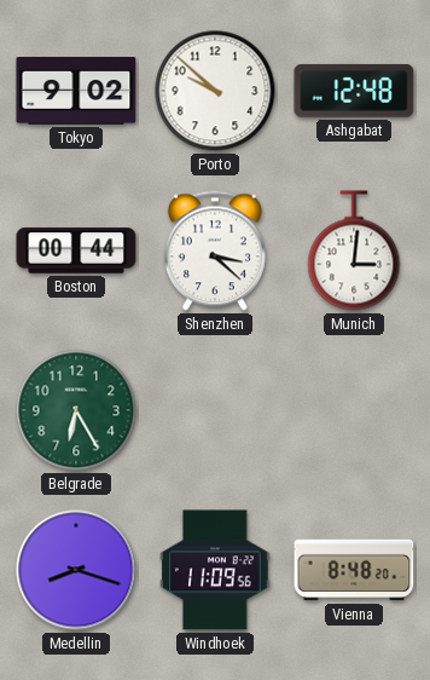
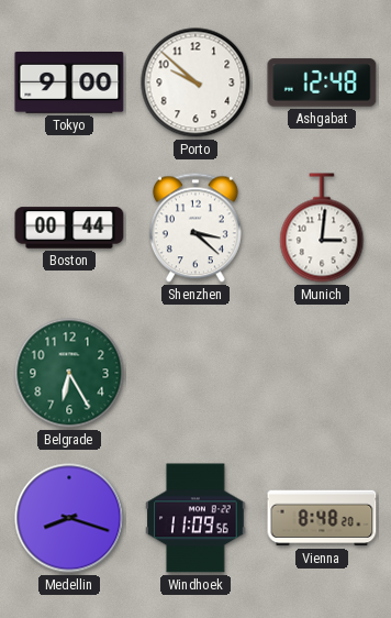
Tokyo: 9:02 -> 9:00 (69, 84)
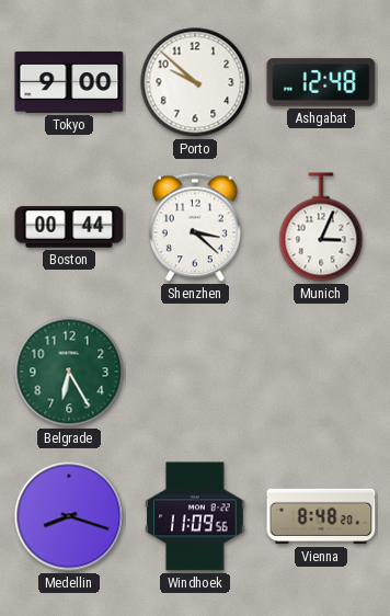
Munich: 3:01 -> 3:04 (321, 227)
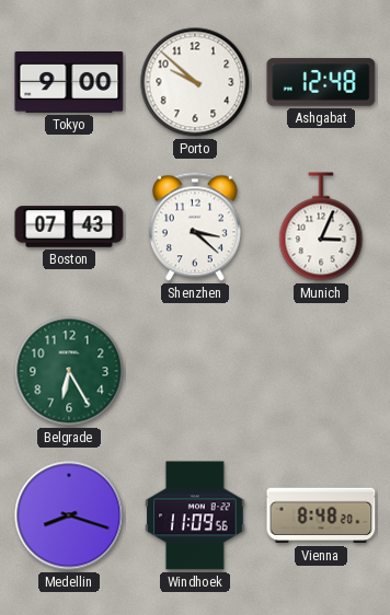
Boston: 00:44 -> 07:43 (69, 227)
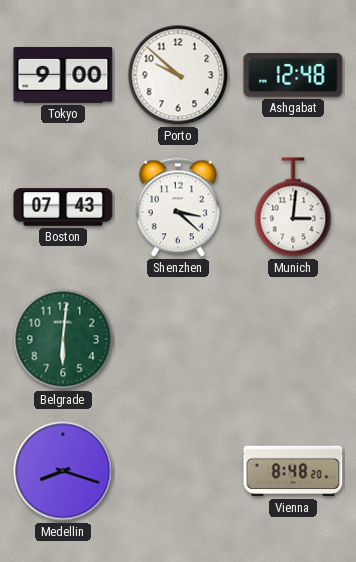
Munich: 3:04 -> 3:01 (293, 207)
Belgrade: 6:25 -> 6:01 (63, 339)
Windhoek: 11:09 -> none (195, 515)
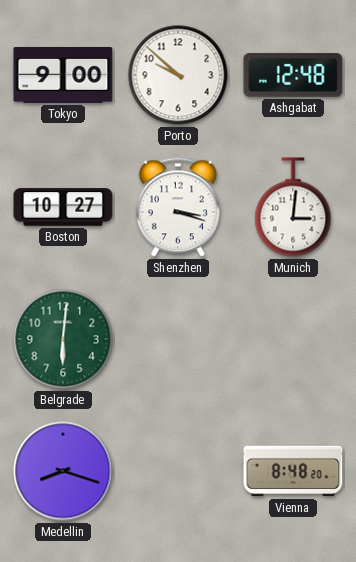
Boston: 07:43 -> 10:27 (63, 207)
Shenzhen: 3:22 -> 3:18 (178, 207)
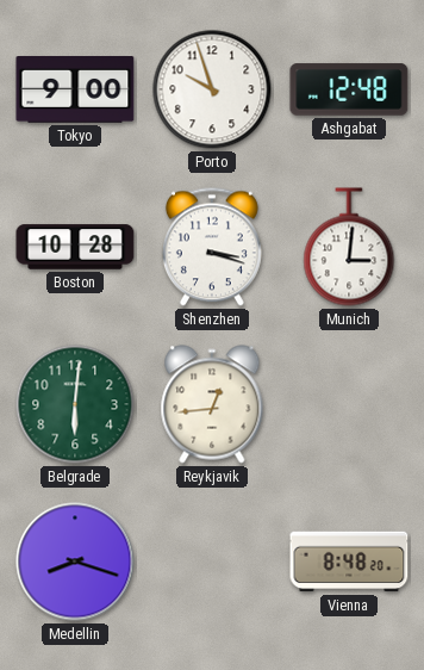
Porto: 9:52 -> 9:57 (212, 89)
Boston: 10:27 -> 10:28 (75, 247)
Reykjavik: none -> 12:44 (212, 404)
